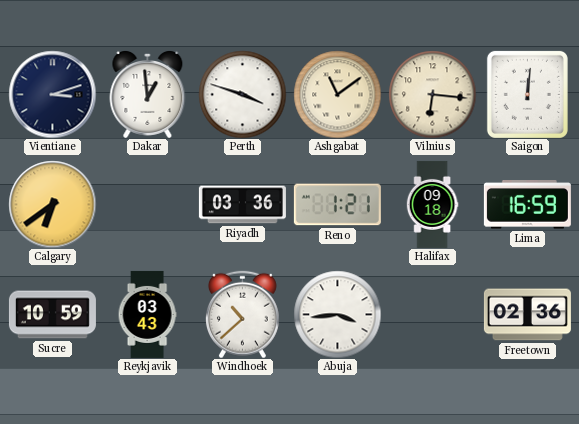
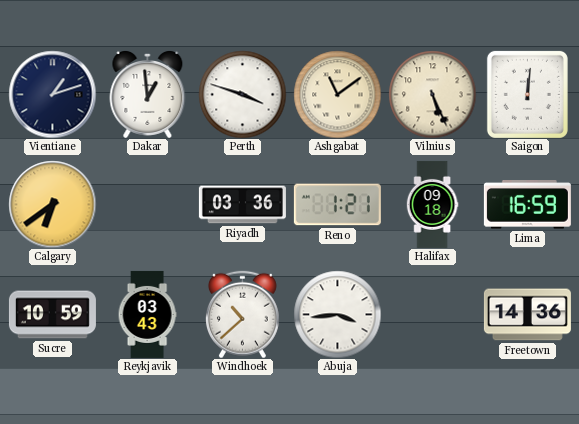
Vientiane: 3:12 -> 1:12 (52, 94)
Vilnius: 6:16 -> 5:26 (432, 94)
Freetown: 02:36 -> 14:36 (527, 315)
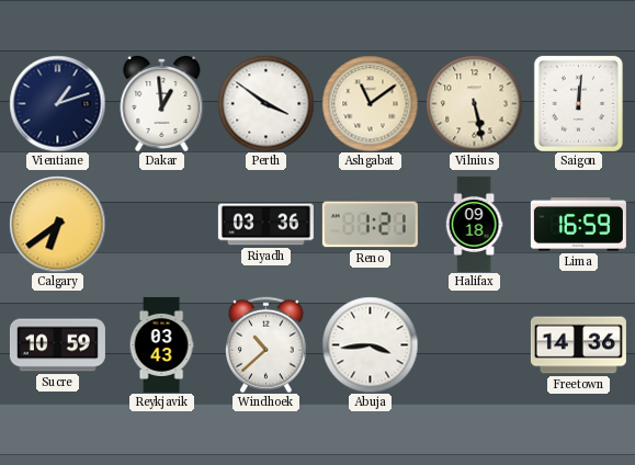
Perth: 3:48 -> 3:51 (265, 103)
Vilnius: 5:26 -> 5:28 (474, 103)
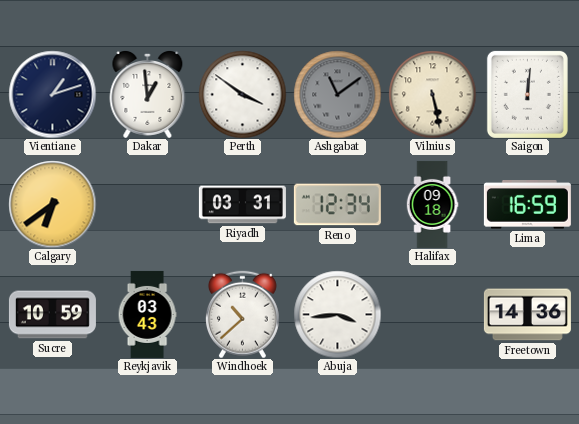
Ashgabat dial: cream -> grey (337, 94)
Riyadh: 03:36 -> 03:31 (242, 205)
Reno: 1:21 -> 12:34 (337, 205)
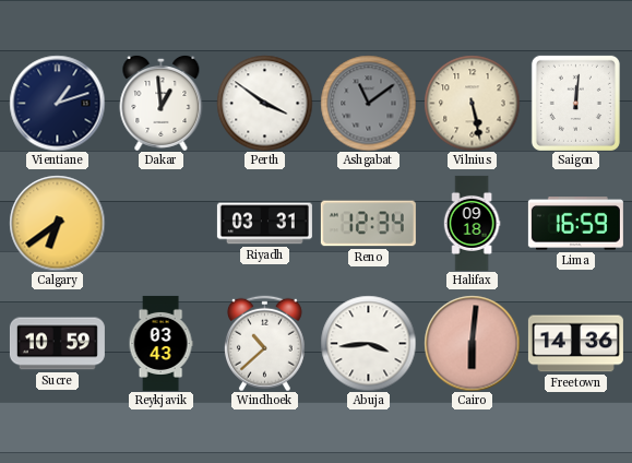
Cairo: none -> 6:01 (472, 343)
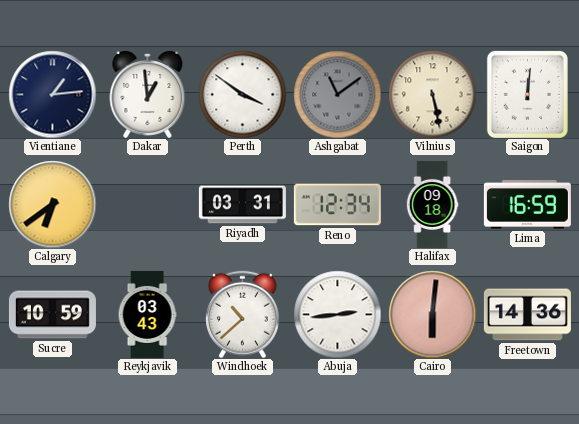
Vientiane: 1:12 -> 1:14 (52, 94)
Abuja: 3:44 -> 2:44 (337, 314)
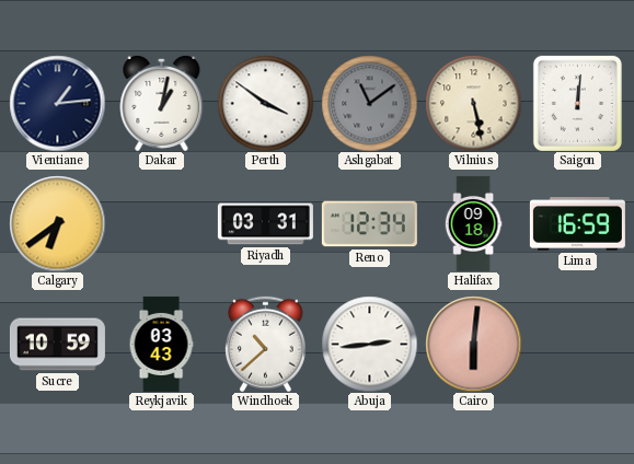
Dakar: 12:59 -> 1:02 (162, 103)
Freetown: 14:36 -> none (527, 315)
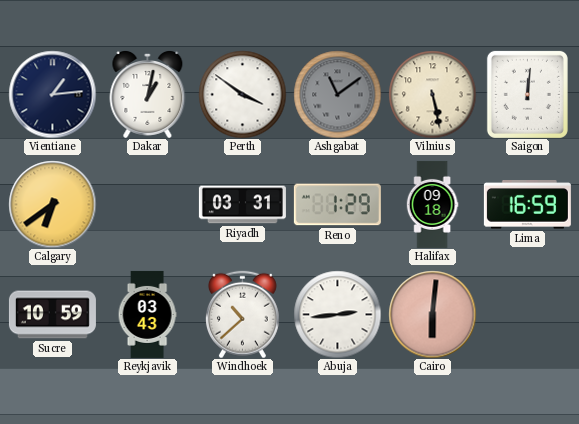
Reno: 12:34 -> 1:29 (337, 205)
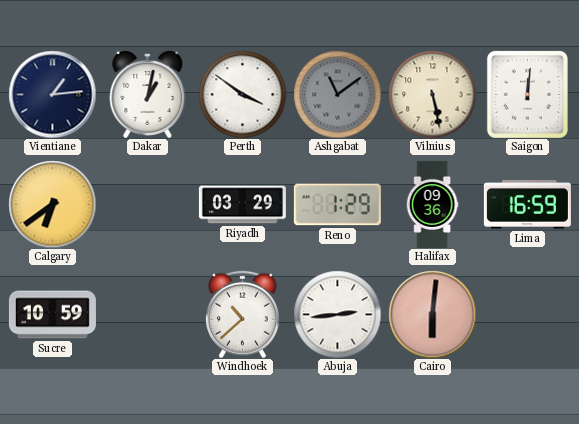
Riyadh: 03:31 -> 03:29 (242, 205)
Halifax: 09:18 -> 09:36 (432, 204)
Reykjavik: 03:43 -> none (147, 314)
